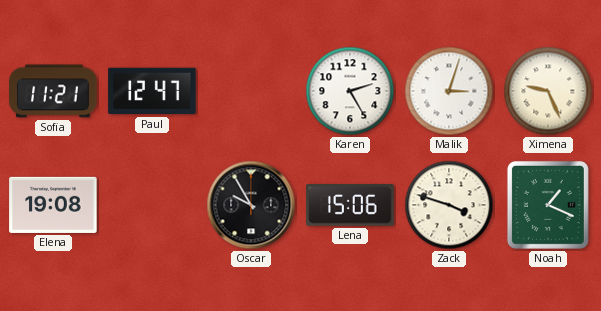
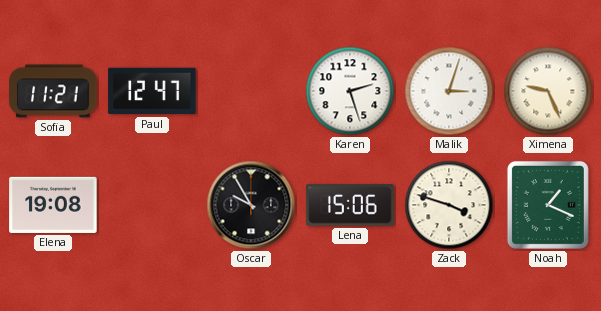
Karen: 2:25 -> 2:27 (350, 91)
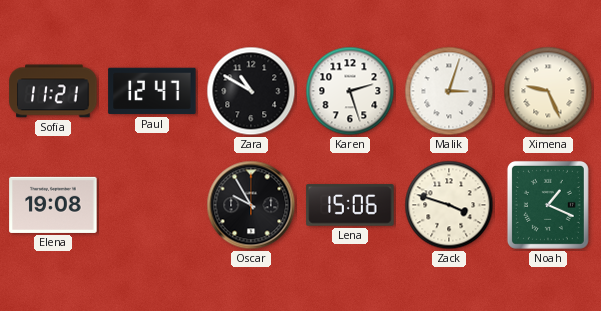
Zara: none -> 10:50 (251, 91)
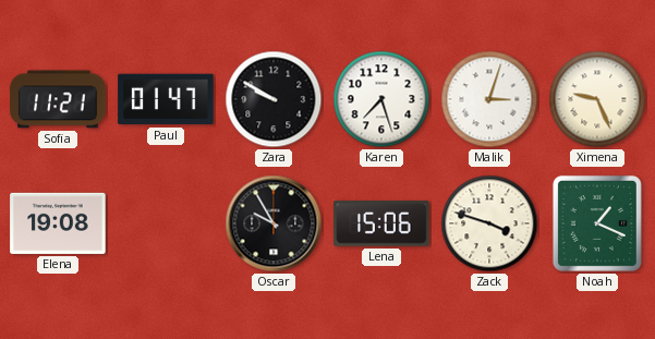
Paul: 12:47 -> 01:47 (166, 99)
Zara: 10:50 -> 9:50 (274, 99)
Karen: 2:27 -> 7:27 (381, 99)
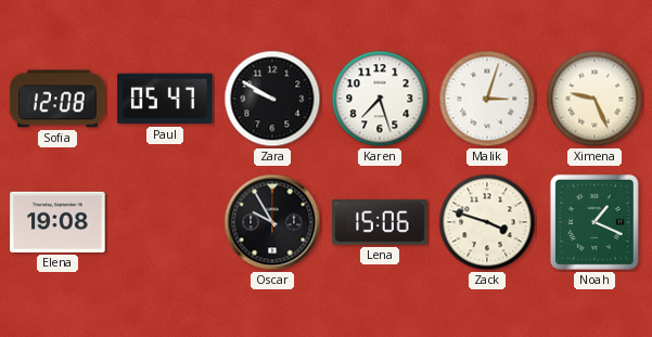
Sofia: 11:21 -> 12:08 (57, 99)
Paul: 01:47 -> 05:47 (165, 99)
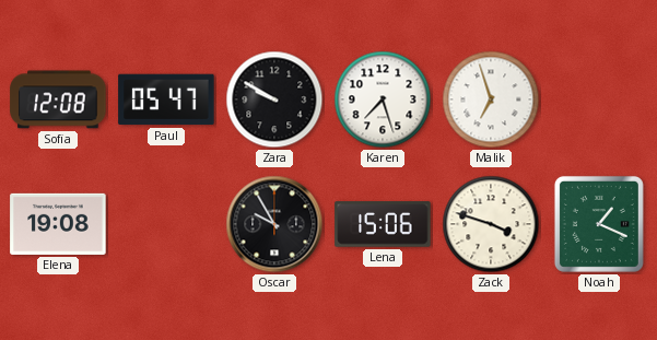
Malik: 3:03 -> 6:57 (491, 99)
Ximena: 9:26 -> none (595, 99)
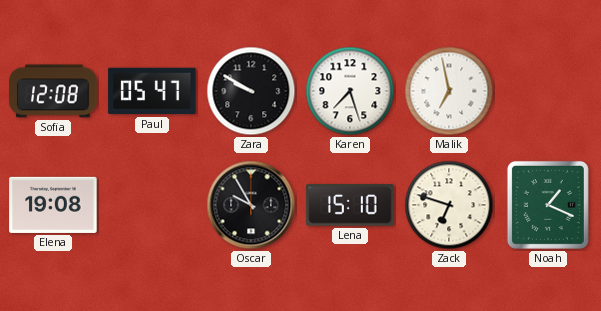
Malik: 6:57 -> 6:58 (449, 91)
Lena: 15:06 -> 15:10 (350, 205)
Zack: 3:48 -> 6:48 (449, 205)
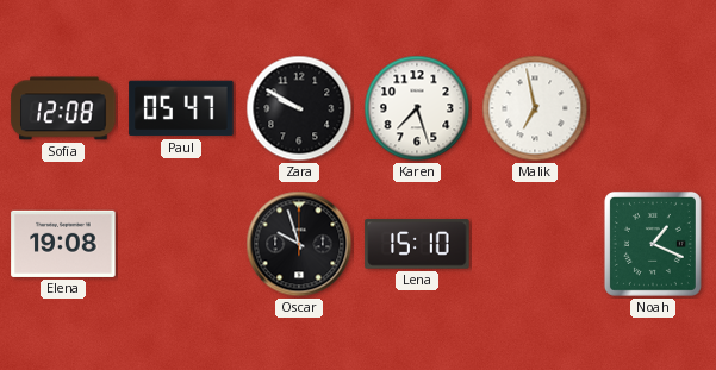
Oscar: 9:55 -> 9:57 (299, 244)
Zack: 6:48 -> none (449, 205)
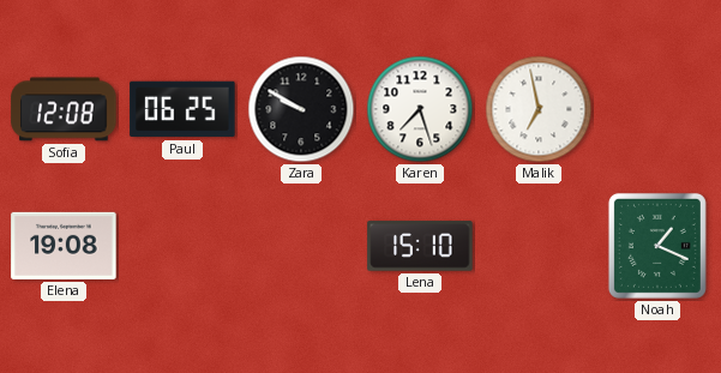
Paul: 05:47 -> 06:25 (182, 109)
Oscar: 9:57 -> none (299, 244)
